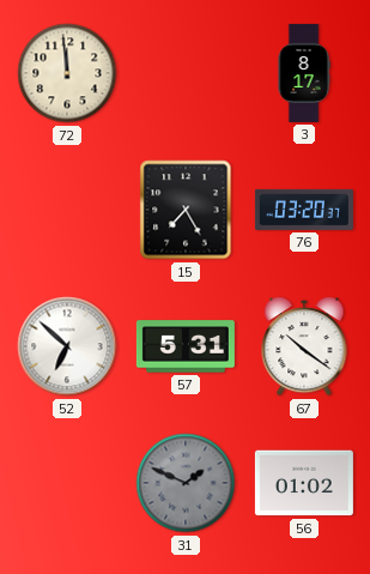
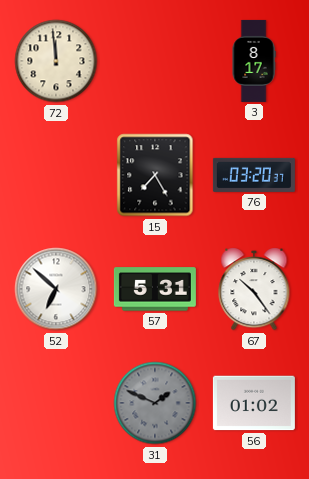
67: 10:21 -> 10:24 (254, 289)
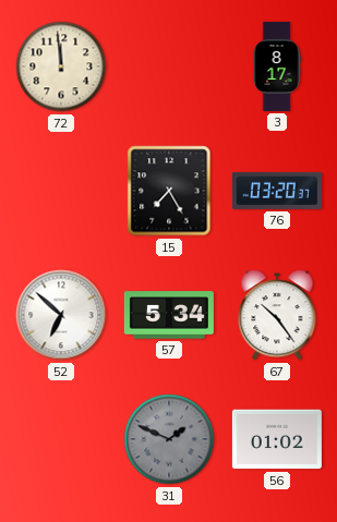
57: 5:31 -> 5:34 (169, 315)
